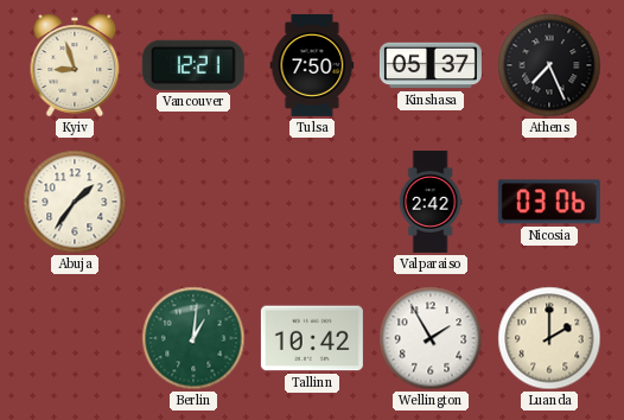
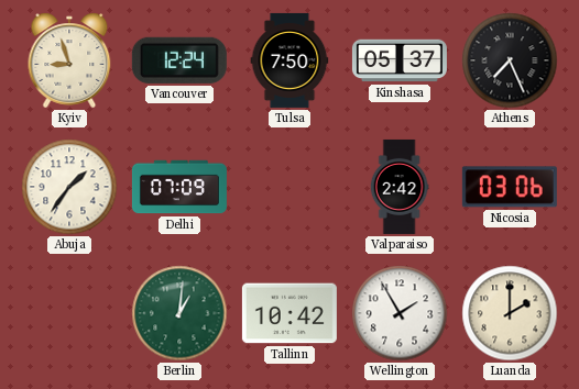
Vancouver: 12:21 -> 12:24 (179, 60)
Delhi: none -> 07:09 (179, 187)
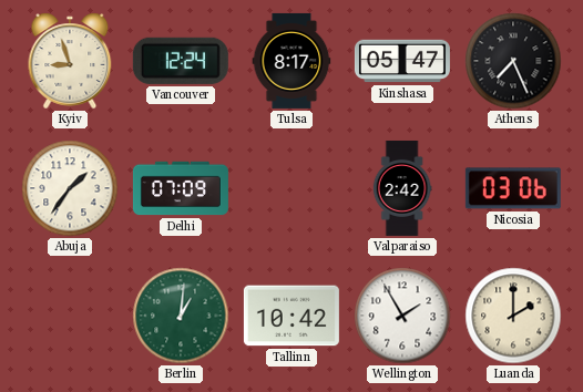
Tulsa: 7:50 -> 8:17 (291, 61)
Kinshasa: 05:37 -> 05:47 (402, 61)
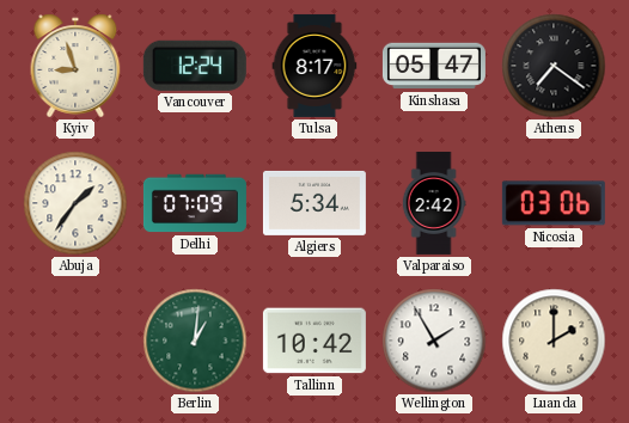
Athens: 7:26 -> 7:21 (554, 66)
Algiers: none -> 5:34 (314, 203)
